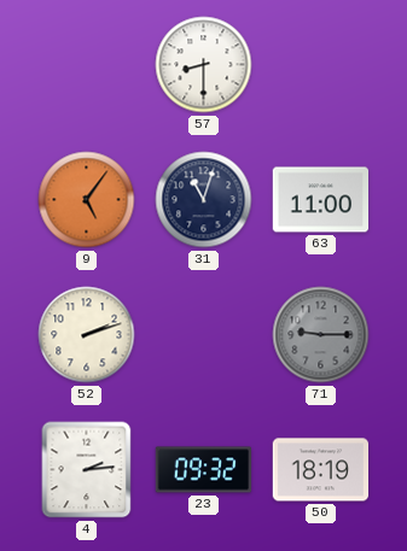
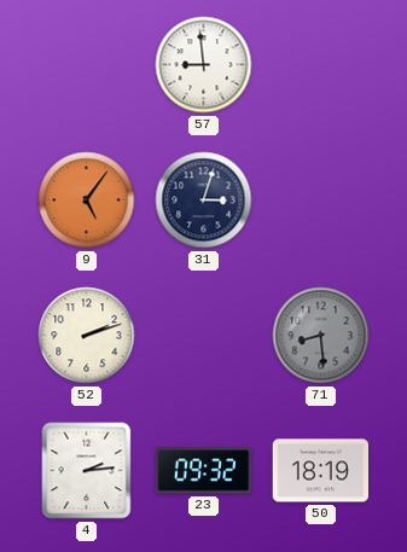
57: 8:30 -> 8:59 (204, 65)
31: 11:03 -> 3:03 (204, 201)
63: 11:00 -> none (321, 200)
71: 9:15 -> 8:29 (321, 336)
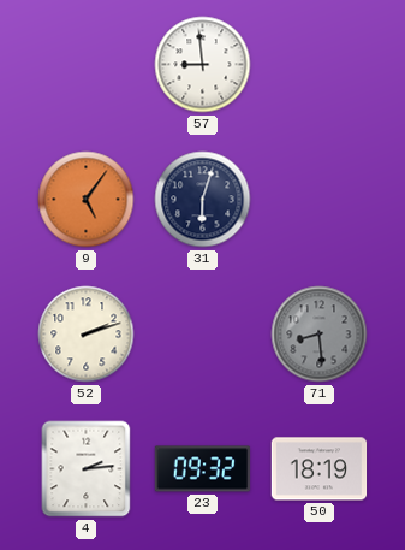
31: 3:03 -> 6:03 (203, 200)
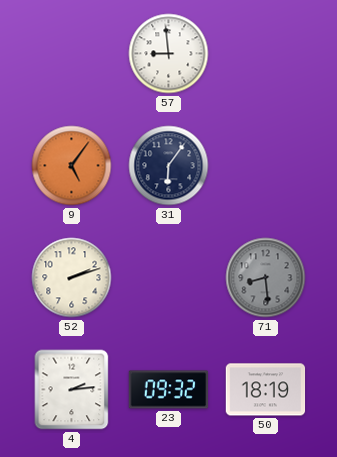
31: 6:03 -> 6:06 (169, 166)
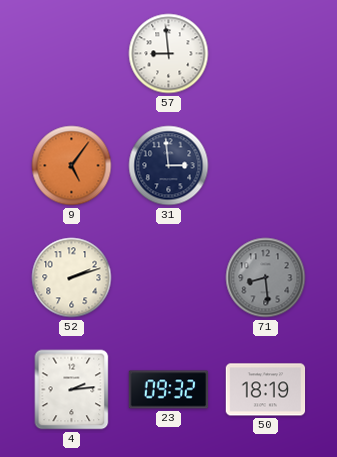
31: 6:06 -> 2:59 (169, 166)
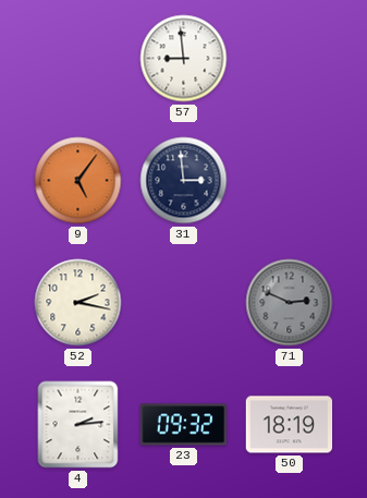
52: 2:12 -> 2:17 (78, 303)
71: 8:29 -> 2:49 (290, 303)
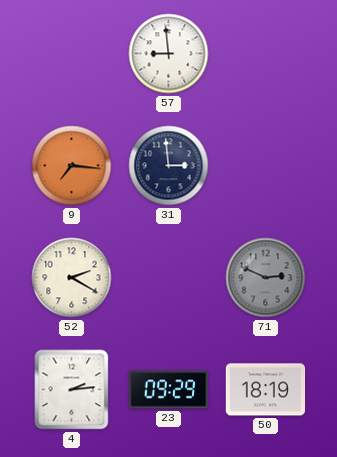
9: 5:06 -> 7:16 (72, 166)
52: 2:17 -> 2:20 (72, 278)
23: 09:32 -> 09:29 (169, 390)
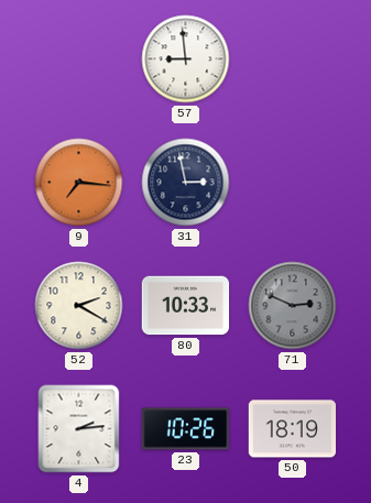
31: 2:59 -> 2:58 (186, 183)
80: none -> 10:33 (186, 306)
23: 09:29 -> 10:26 (186, 429)
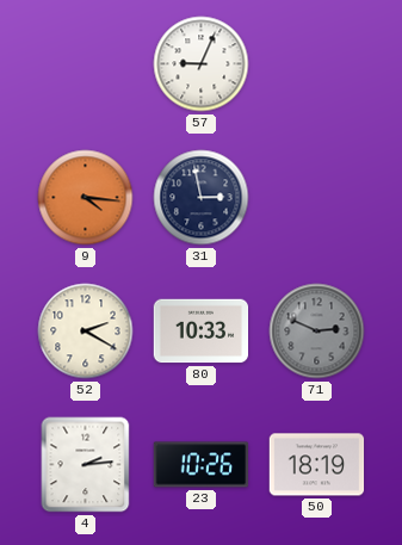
57: 8:59 -> 9:04 (202, 64)
9: 7:16 -> 4:16 (86, 198)
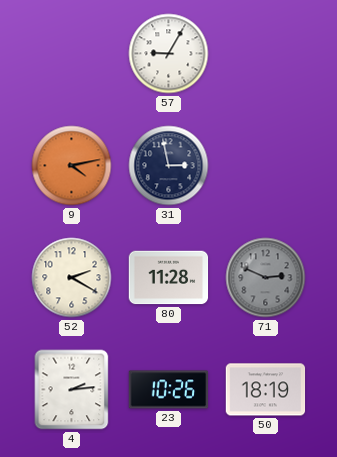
57: 9:04 -> 9:05 (169, 54)
9: 4:16 -> 4:13 (72, 166)
80: 10:33 -> 11:28 (169, 278)
